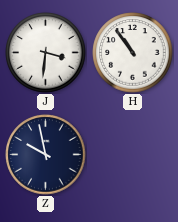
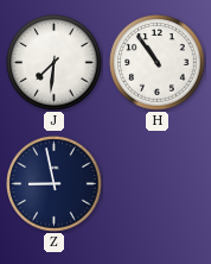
J: 3:31 -> 7:31 (55, 63)
Z: 9:58 -> 8:58 (55, 184)
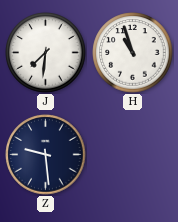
H: 10:54 -> 10:57 (133, 53)
Z: 8:58 -> 9:29 (46, 155)
